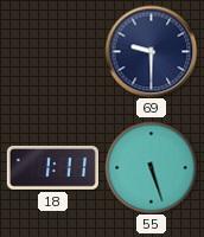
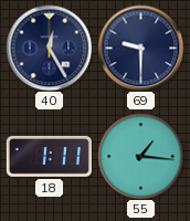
40: none -> 12:25 (49, 48)
55: 5:27 -> 1:16 (140, 156)
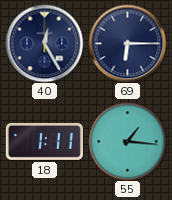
69: 9:30 -> 6:15 (127, 43)
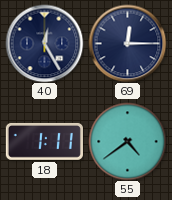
69: 6:15 -> 12:15 (127, 43)
55: 1:16 -> 4:39 (127, 141)
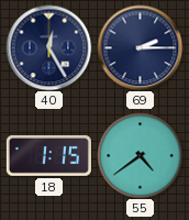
69: 12:15 -> 2:15 (140, 47)
18: 1:11 -> 1:15 (48, 155)
